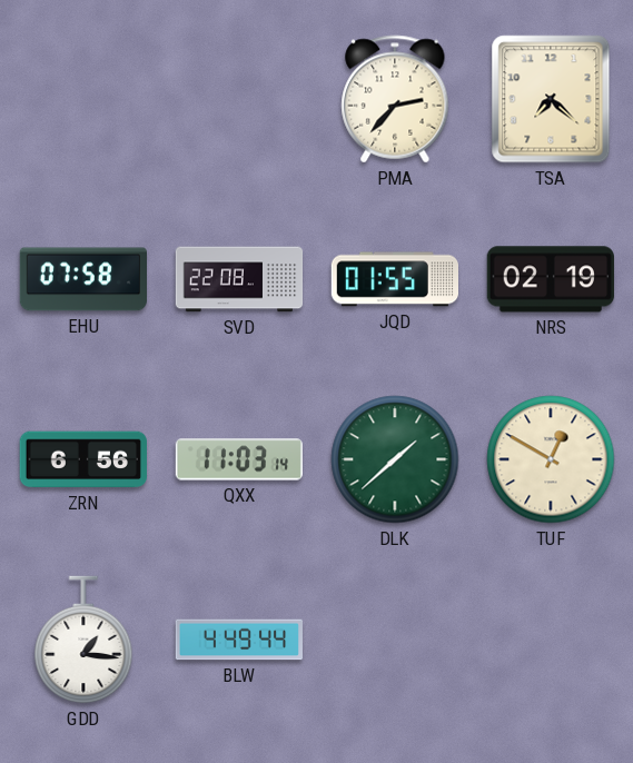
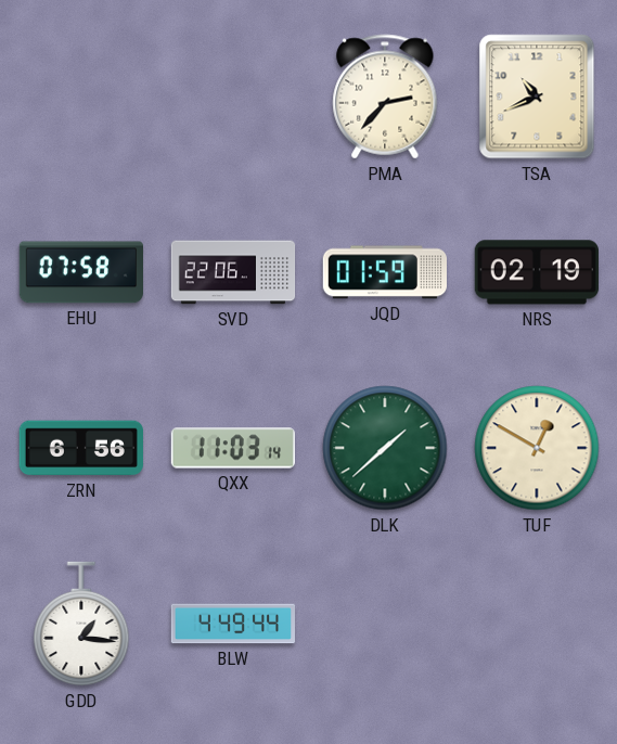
TSA: 7:22 -> 10:41 (537, 97)
SVD: 22:08 -> 22:06 (233, 272)
JQD: 01:55 -> 01:59 (384, 272)
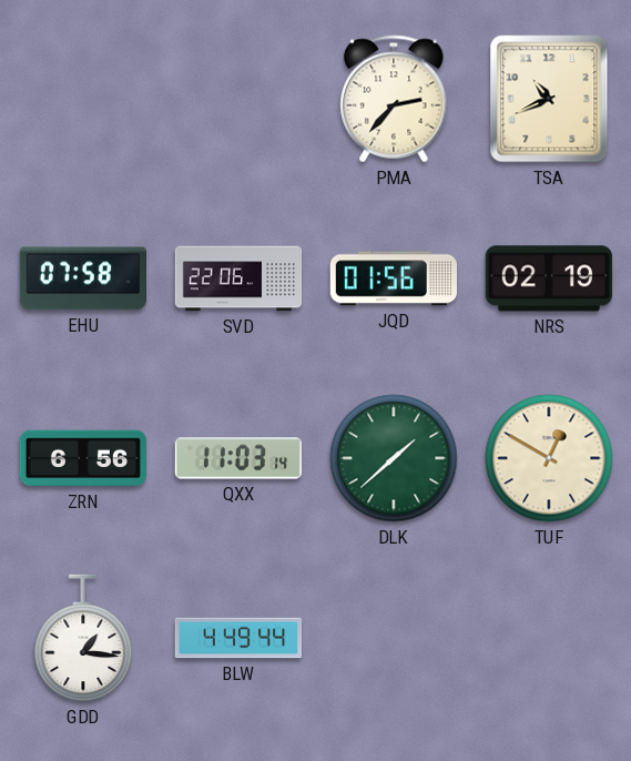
JQD: 01:59 -> 01:56 (393, 278)
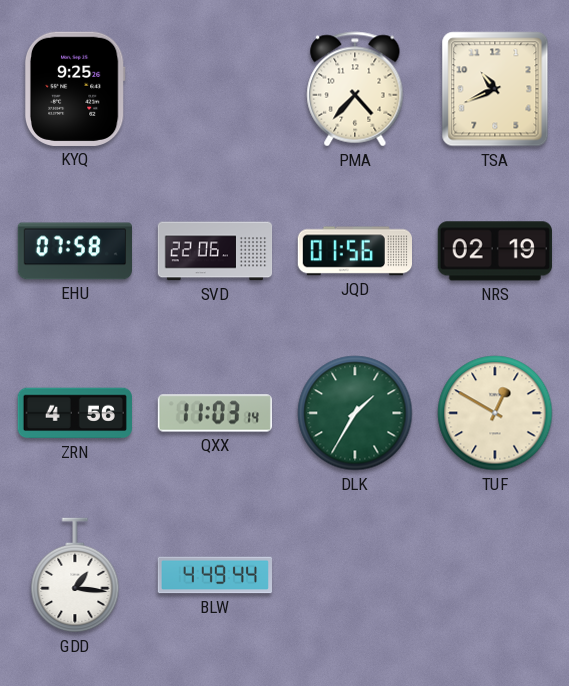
KYQ: none -> 9:25 (75, 89)
PMA: 2:37 -> 4:37 (355, 89)
ZRN: 6:56 -> 4:56 (74, 413)
DLK: 1:38 -> 1:35 (355, 413)
